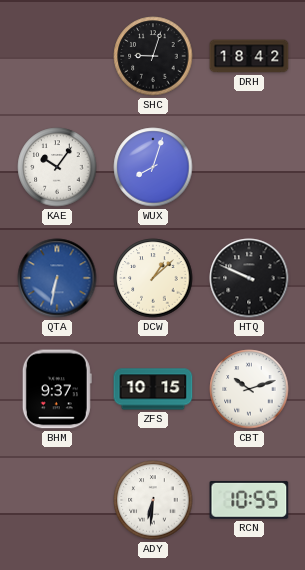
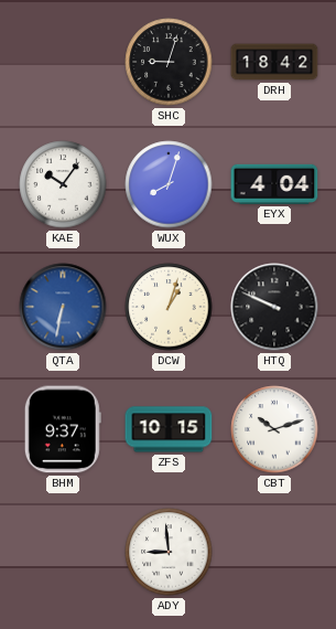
EYX: none -> 4:04 (274, 184)
DCW: 1:08 -> 1:03 (169, 307)
ADY: 6:31 -> 8:59 (169, 552)
RCN: 10:55 -> none (249, 500)
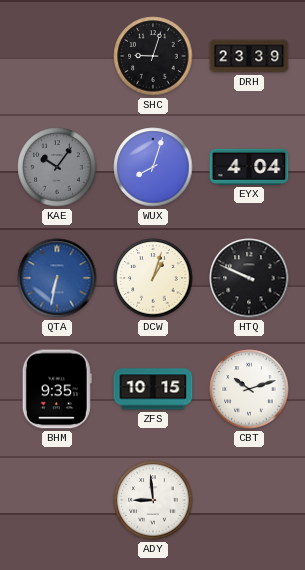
DRH: 18:42 -> 23:39 (249, 56)
KAE dial: white -> grey (57, 167)
BHM: 9:37 -> 9:35 (57, 389)
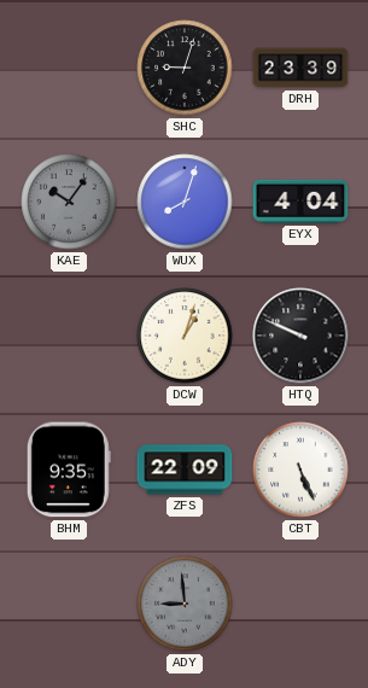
QTA: 6:32 -> none (57, 278)
ZFS: 10:15 -> 22:09 (185, 470)
CBT: 10:12 -> 5:26 (300, 470)
ADY dial: white -> grey (185, 604)
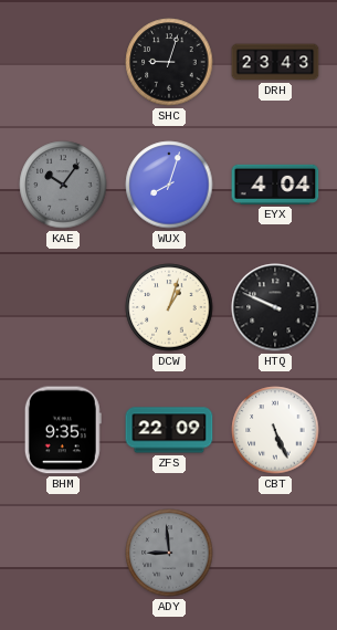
DRH: 23:39 -> 23:43 (275, 62)
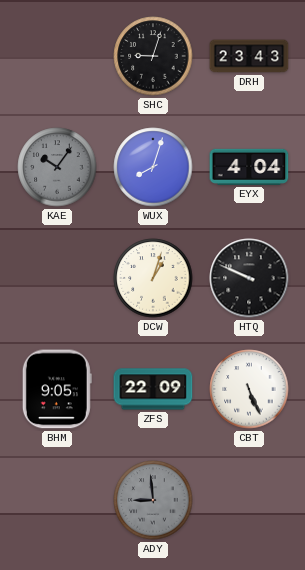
BHM: 9:35 -> 9:05 (57, 389)
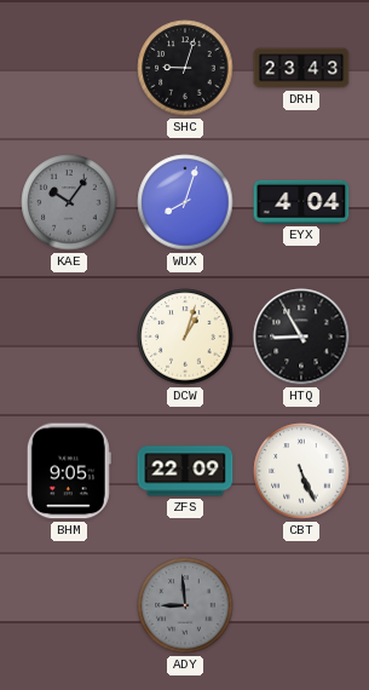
HTQ: 9:49 -> 8:55 (301, 337)
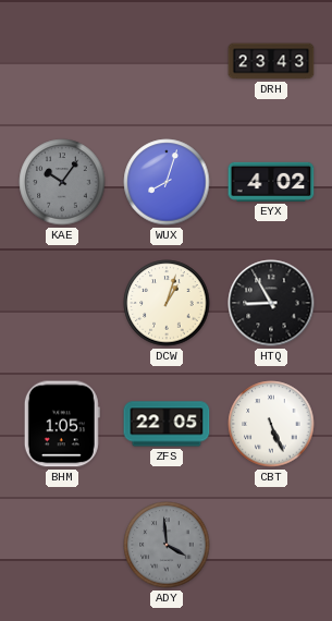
SHC: 9:03 -> none (185, 68)
EYX: 4:04 -> 4:02 (271, 182)
BHM: 9:05 -> 1:05 (62, 424)
ZFS: 22:09 -> 22:05 (167, 424)
ADY: 8:59 -> 3:59 (167, 545)
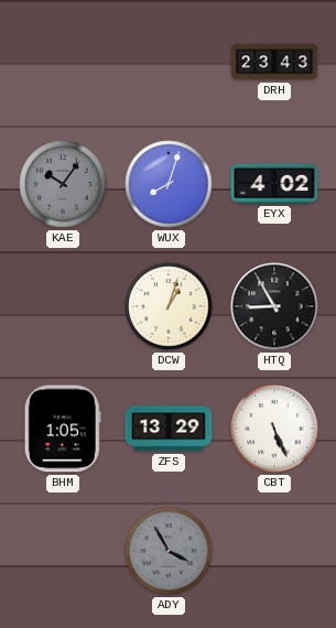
ZFS: 22:05 -> 13:29 (169, 429)
ADY: 3:59 -> 3:55 (169, 551)
